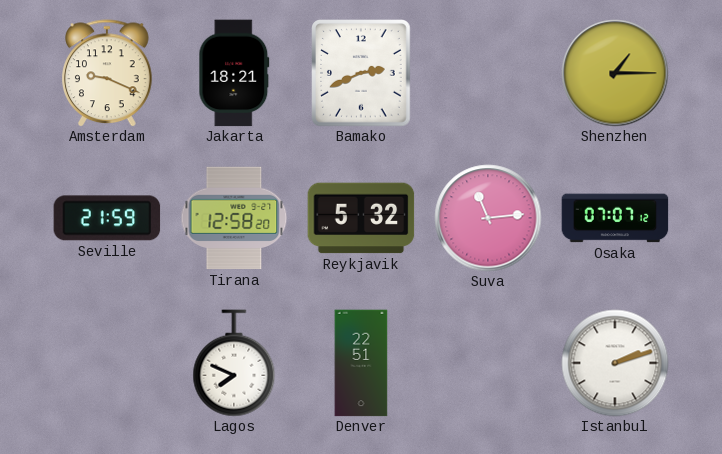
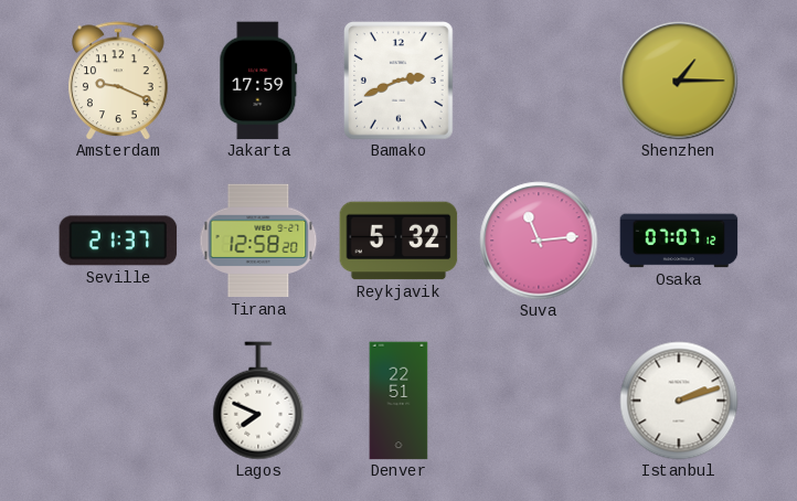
Jakarta: 18:21 -> 17:59 (258, 81)
Seville: 21:59 -> 21:37 (118, 241)
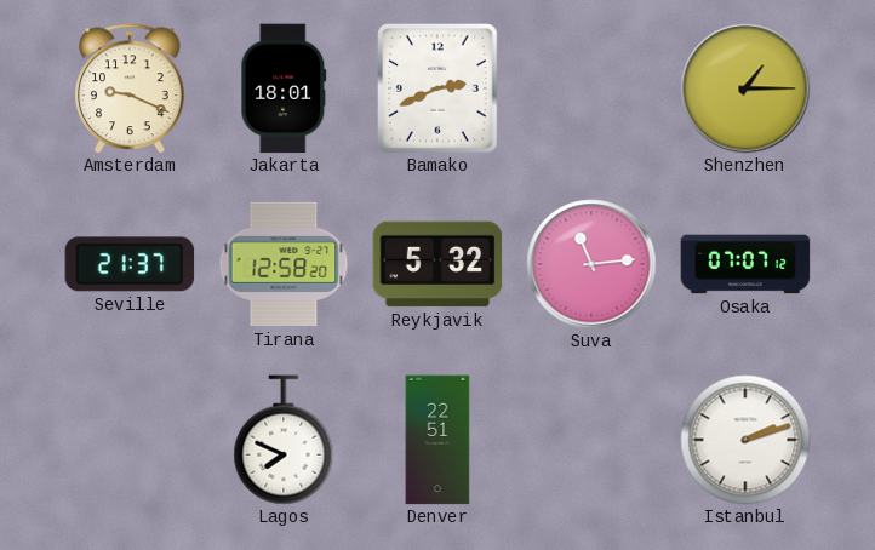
Jakarta: 17:59 -> 18:01 (284, 88)
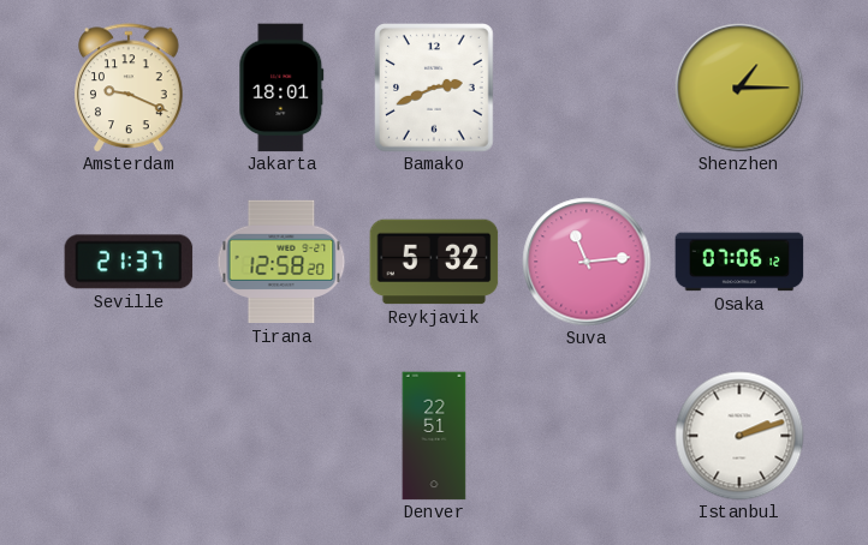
Osaka: 07:07 -> 07:06 (739, 262)
Lagos: 7:49 -> none (284, 440)
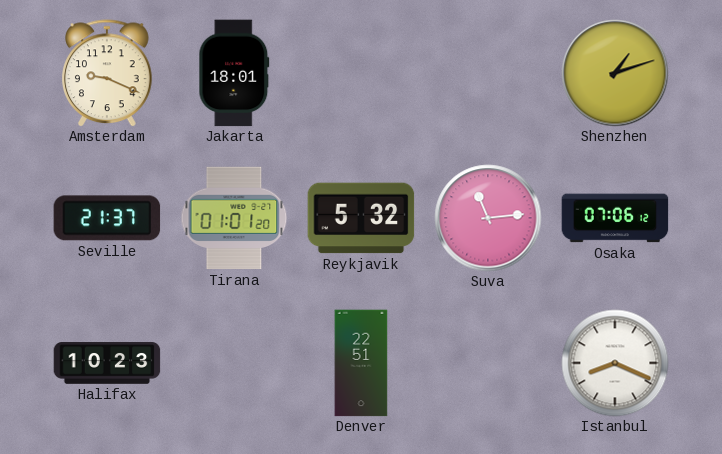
Bamako: 2:41 -> none (435, 88)
Shenzhen: 1:15 -> 1:12 (615, 73)
Tirana: 12:58 -> 01:01 (234, 218)
Halifax: none -> 10:23 (107, 363)
Istanbul: 2:12 -> 8:19 (615, 363)
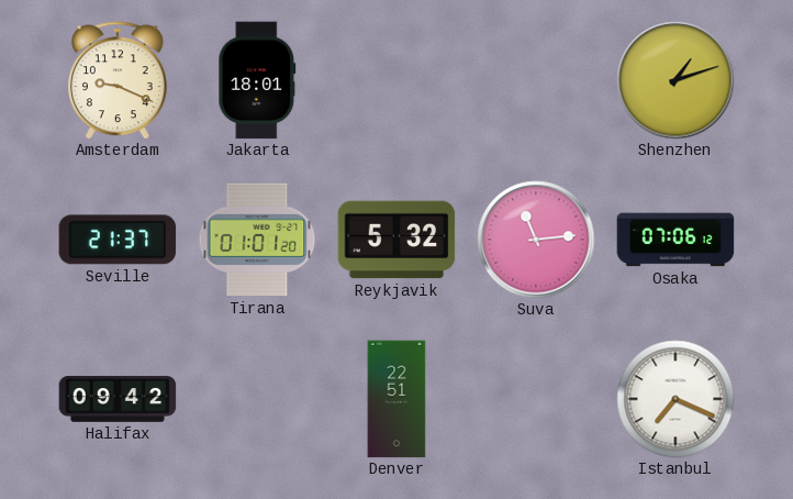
Halifax: 10:23 -> 09:42 (118, 399)
Istanbul: 8:19 -> 7:19 (675, 399)
